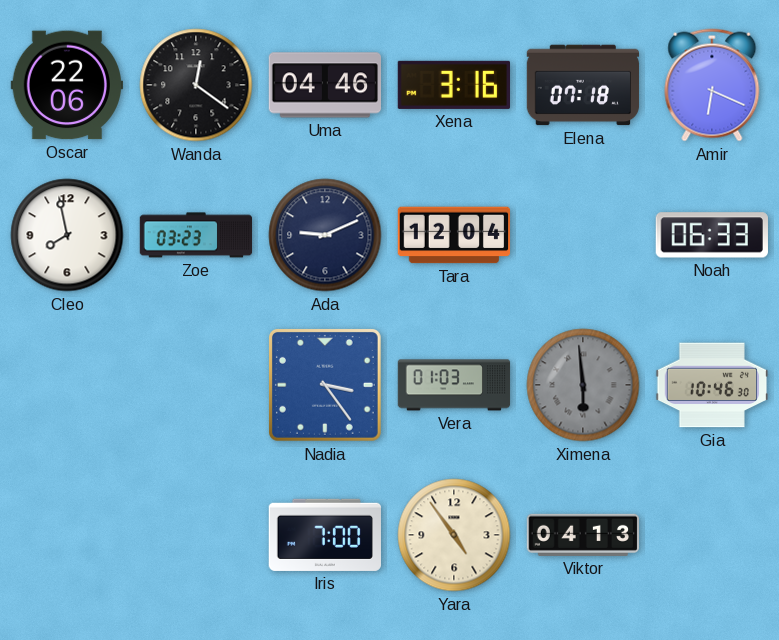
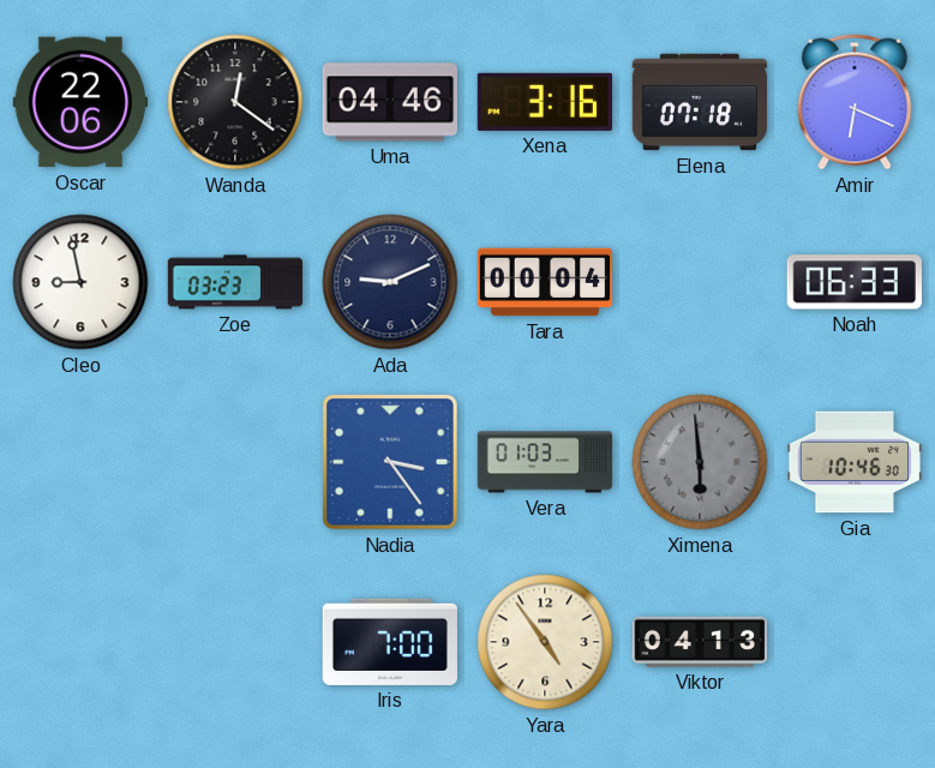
Cleo: 7:58 -> 8:58 (80, 282)
Tara: 12:04 -> 00:04 (545, 282)
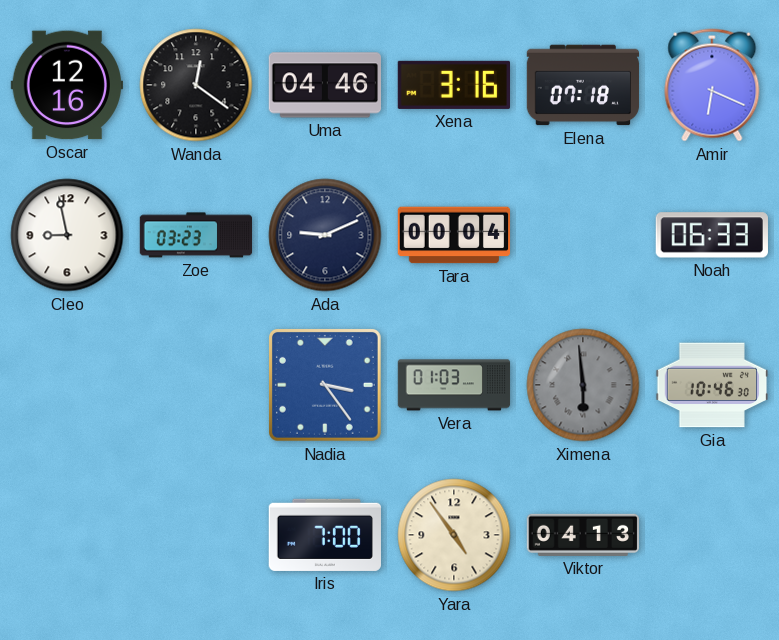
Oscar: 22:06 -> 12:16 (66, 85)
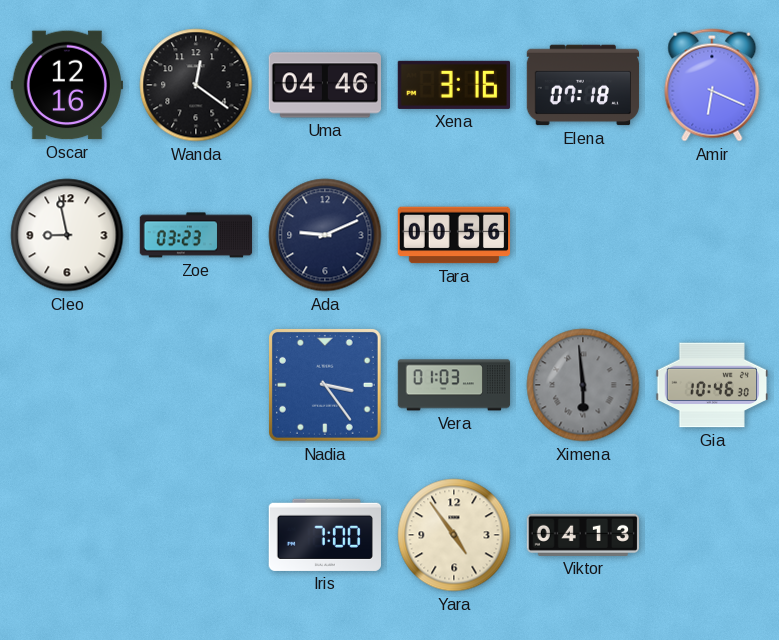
Tara: 00:04 -> 00:56 (454, 235)
Noah: 06:33 -> none (712, 235)
